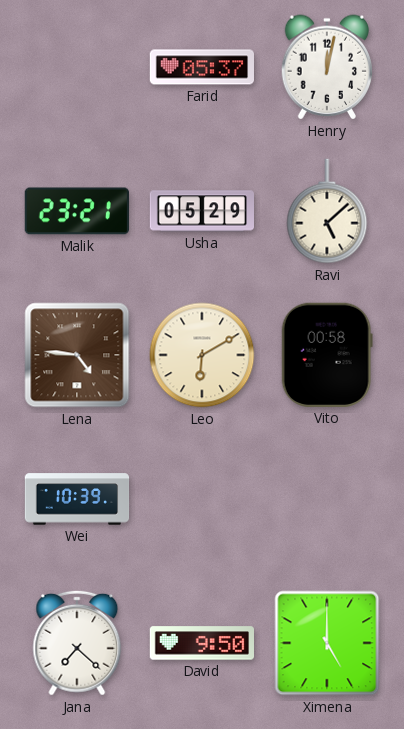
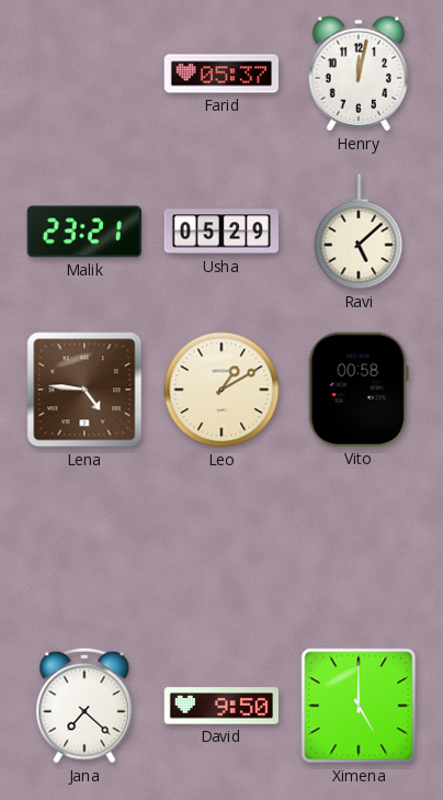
Leo: 6:10 -> 1:10 (222, 390)
Wei: 10:39 -> none (77, 499)
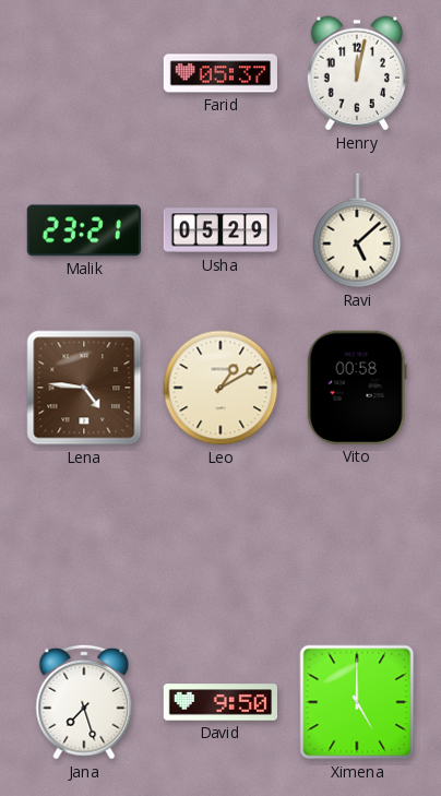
Jana: 7:22 -> 7:27 (84, 702)
